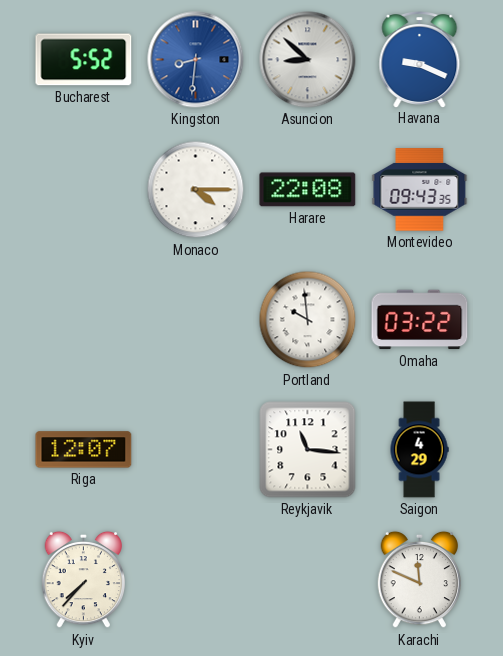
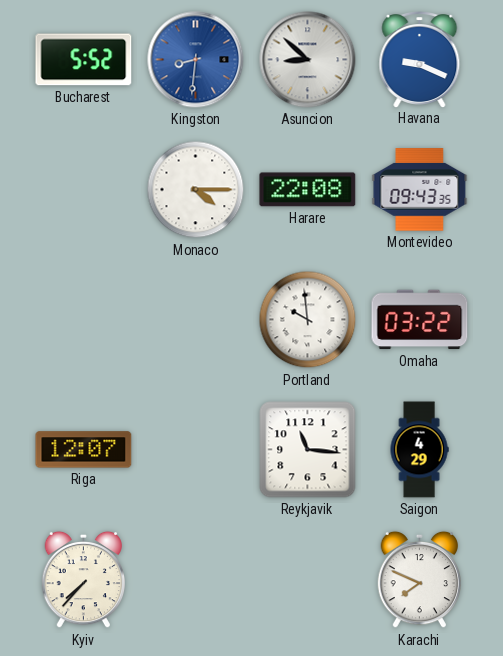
Karachi: 11:49 -> 7:49 (419, 580)
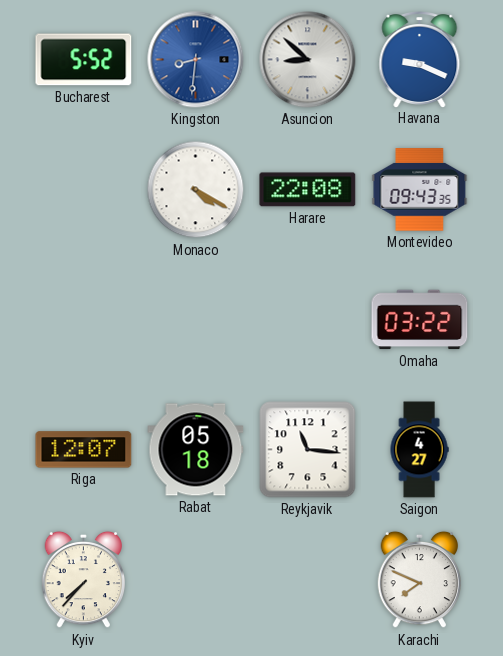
Monaco: 4:15 -> 4:20 (196, 190)
Portland: 9:59 -> none (308, 320)
Rabat: none -> 05:18 (196, 450)
Saigon: 4:29 -> 4:27 (419, 450)
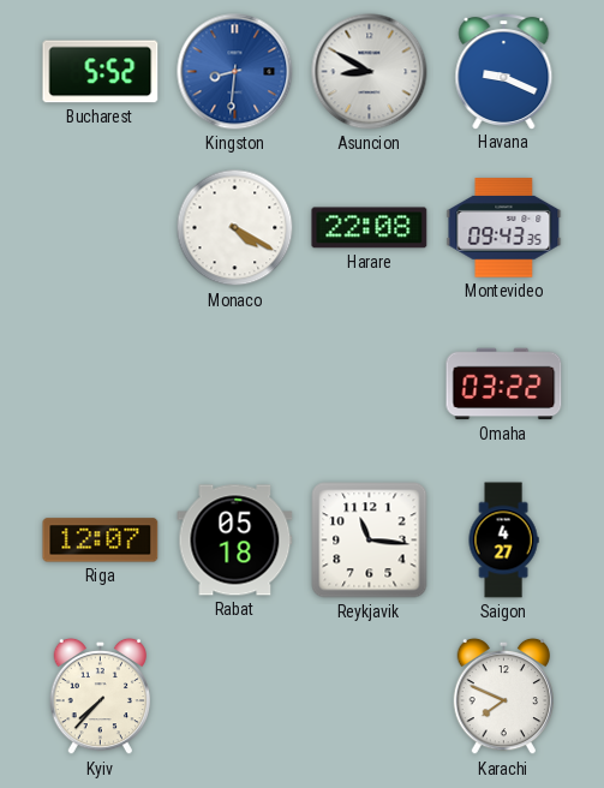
Asuncion: 8:52 -> 8:50 (370, 72)
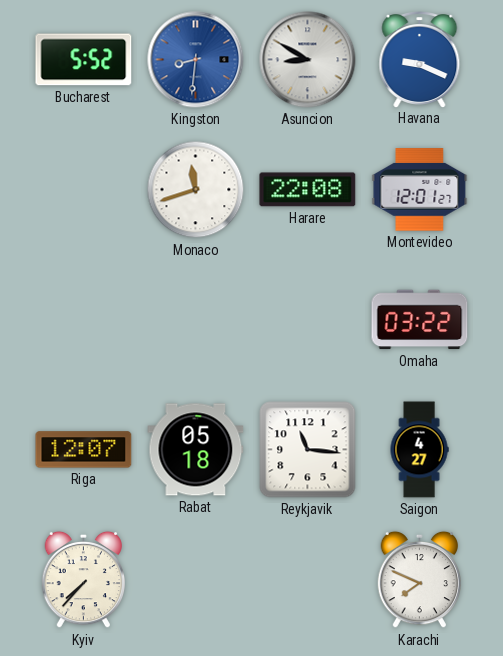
Monaco: 4:20 -> 11:42 (196, 190)
Montevideo: 09:43 -> 12:01 (420, 190)
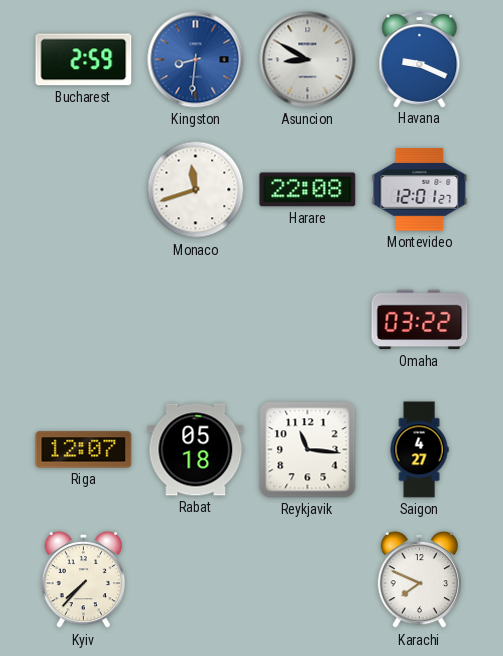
Bucharest: 5:52 -> 2:59 (84, 60)
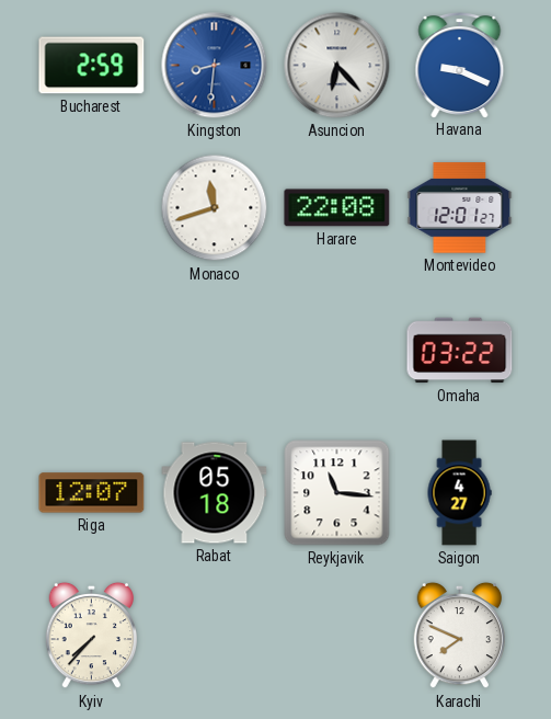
Asuncion: 8:50 -> 6:23 (337, 66)
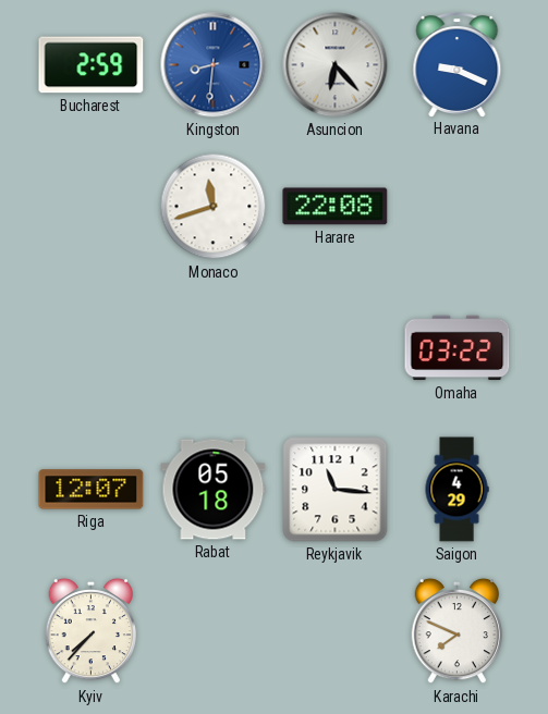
Montevideo: 12:01 -> none (460, 208)
Saigon: 4:27 -> 4:29 (456, 490)
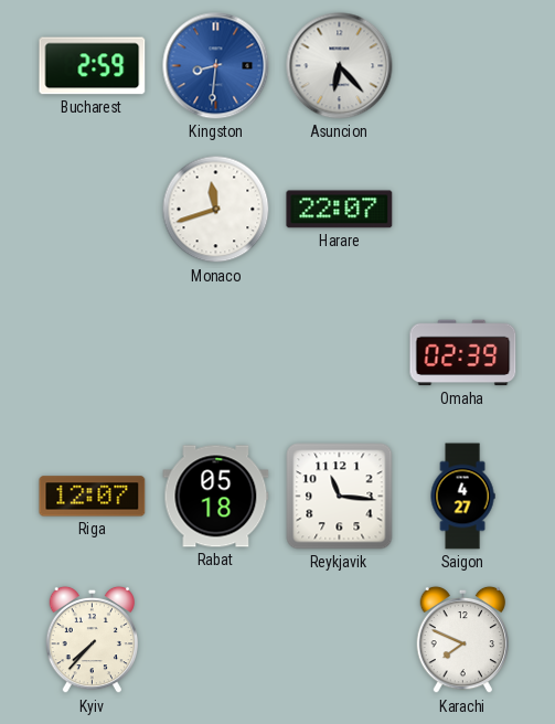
Havana: 9:19 -> none (458, 65)
Harare: 22:08 -> 22:07 (340, 210)
Omaha: 03:22 -> 02:39 (463, 353)
Saigon: 4:29 -> 4:27 (462, 497)
